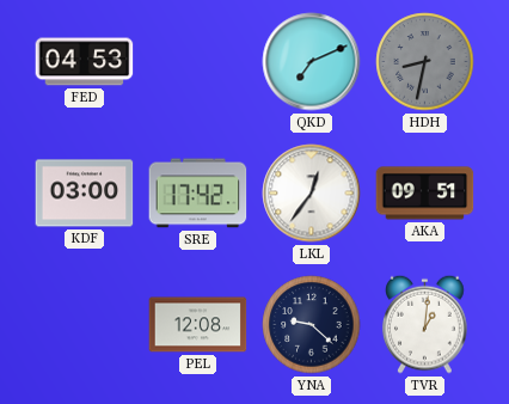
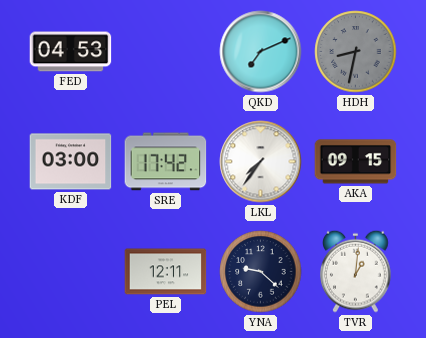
LKL: 12:36 -> 7:36 (261, 162)
AKA: 09:51 -> 09:15 (356, 162)
PEL: 12:08 -> 12:11 (166, 272)
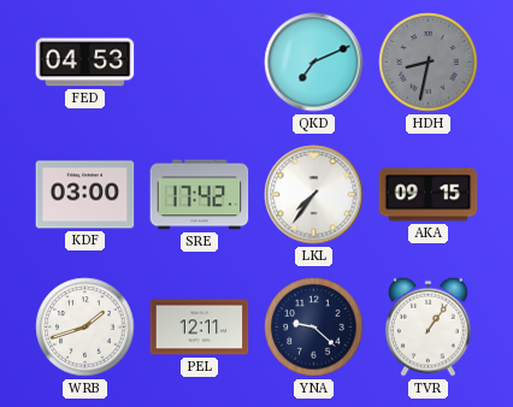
WRB: none -> 1:42 (85, 328)
TVR: 1:01 -> 1:06 (429, 326)
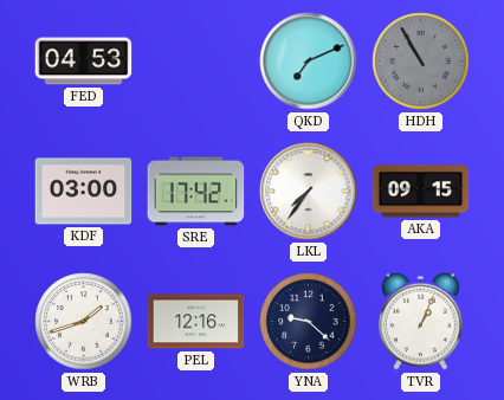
HDH: 8:32 -> 10:55 (421, 62)
PEL: 12:11 -> 12:16 (196, 322)
TVR: 1:06 -> 1:04 (421, 321)
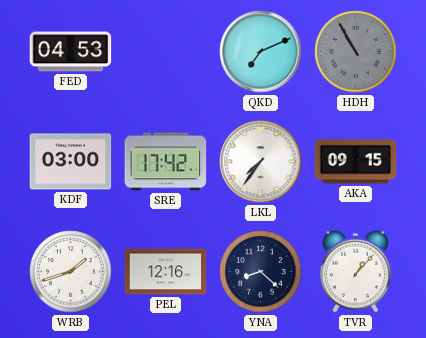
YNA: 9:22 -> 8:22 (261, 272)
TVR: 1:04 -> 1:07 (356, 271)
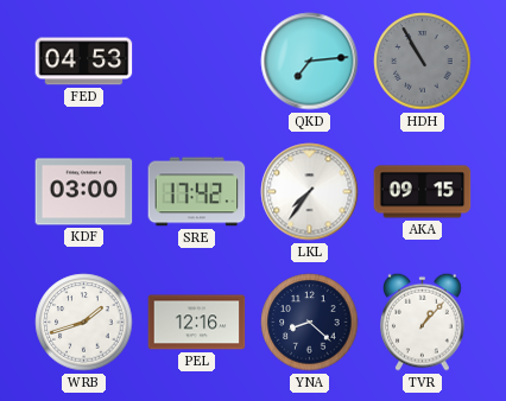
QKD: 7:11 -> 7:14 (310, 62)
